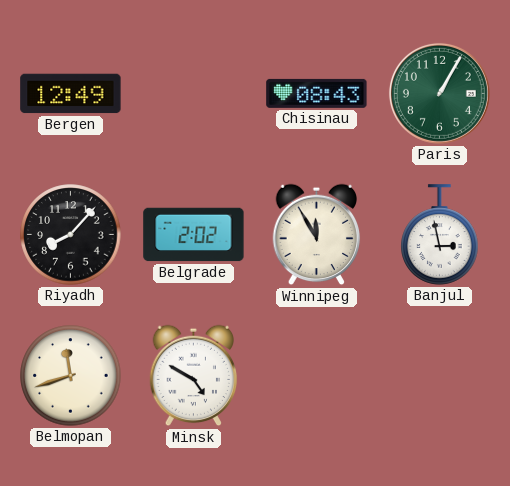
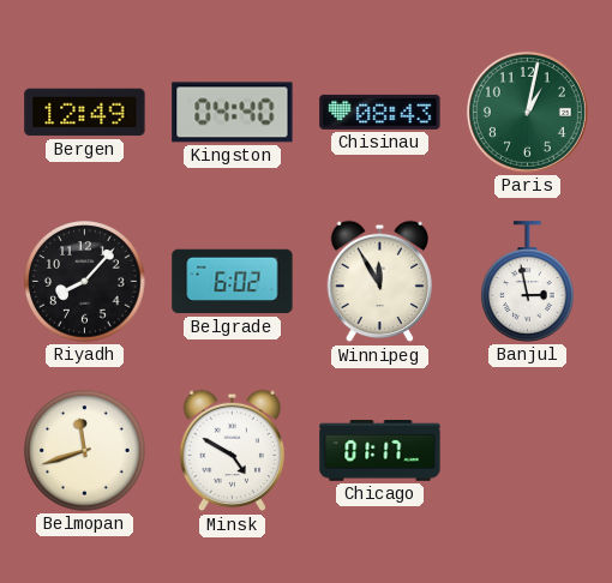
Kingston: none -> 04:40 (233, 113)
Paris: 1:05 -> 1:02 (527, 112)
Belgrade: 2:02 -> 6:02 (233, 282)
Chicago: none -> 01:17 (380, 451)
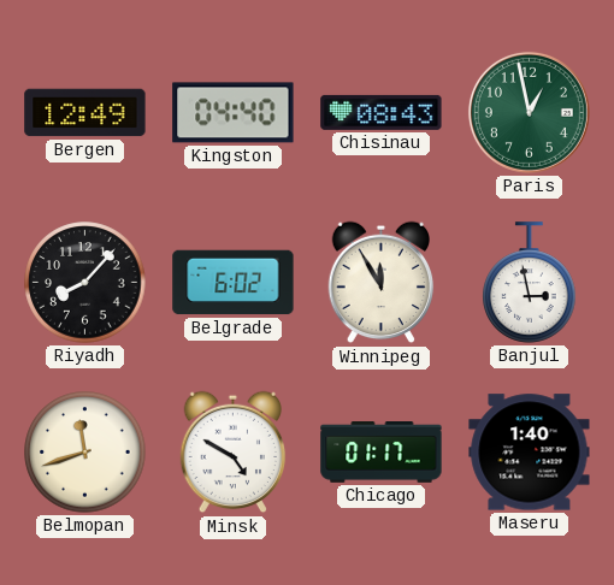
Paris: 1:02 -> 12:58 (529, 112)
Maseru: none -> 1:40 (530, 453)
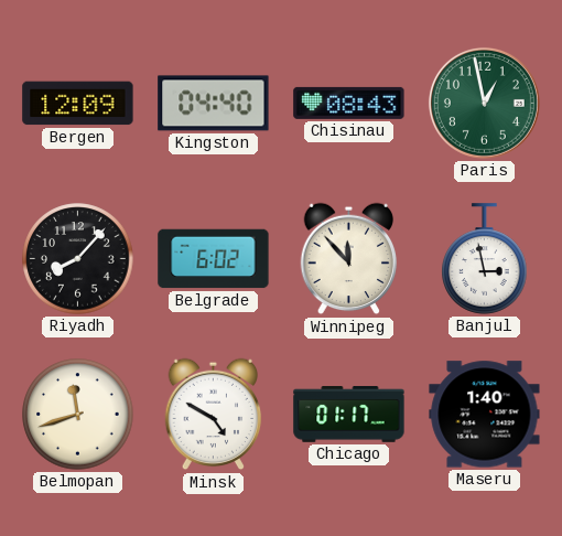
Bergen: 12:49 -> 12:09 (78, 104)
Winnipeg: 11:55 -> 11:53 (349, 259)
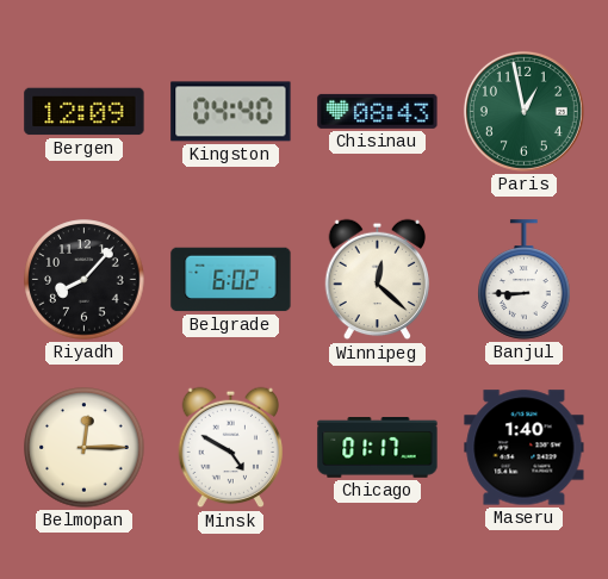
Winnipeg: 11:53 -> 12:22 (378, 280)
Banjul: 2:58 -> 8:45 (525, 280)
Belmopan: 11:42 -> 12:15 (85, 448)
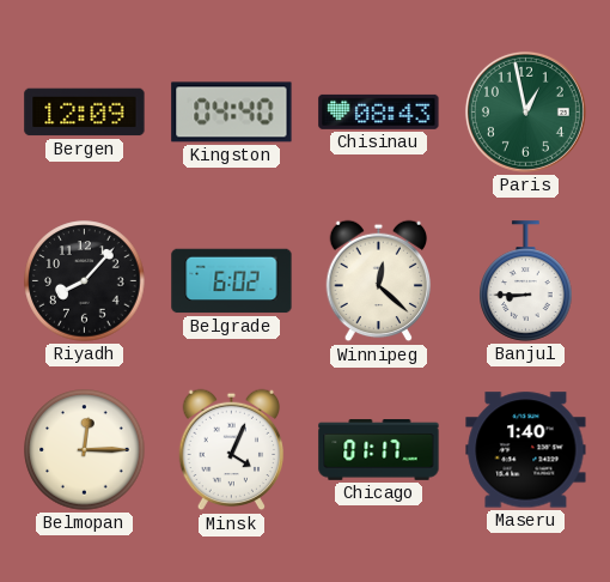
Minsk: 4:50 -> 4:04 (232, 450)
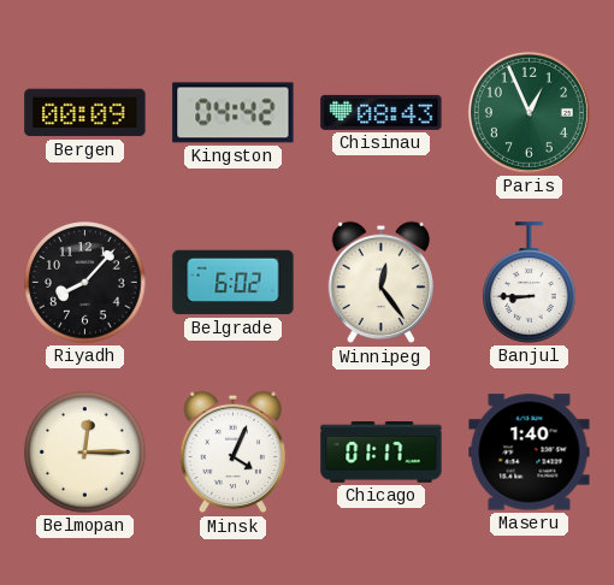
Bergen: 12:09 -> 00:09 (85, 113)
Kingston: 04:40 -> 04:42 (234, 113)
Paris: 12:58 -> 12:56 (529, 112)
Winnipeg: 12:22 -> 12:24 (382, 283)
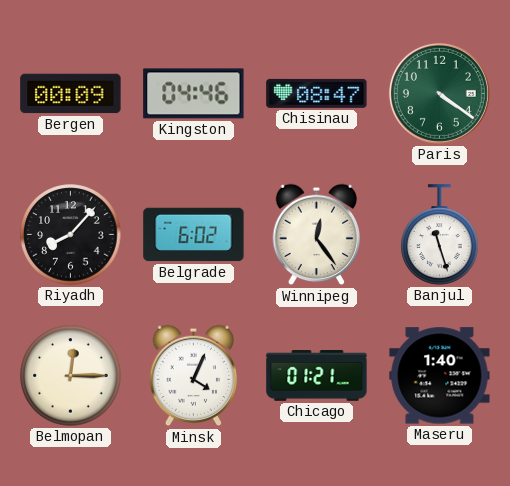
Kingston: 04:42 -> 04:46 (194, 94)
Chisinau: 08:43 -> 08:47 (317, 93)
Paris: 12:56 -> 4:21 (439, 93)
Banjul: 8:45 -> 11:27 (440, 235)
Chicago: 01:17 -> 01:21 (317, 376)
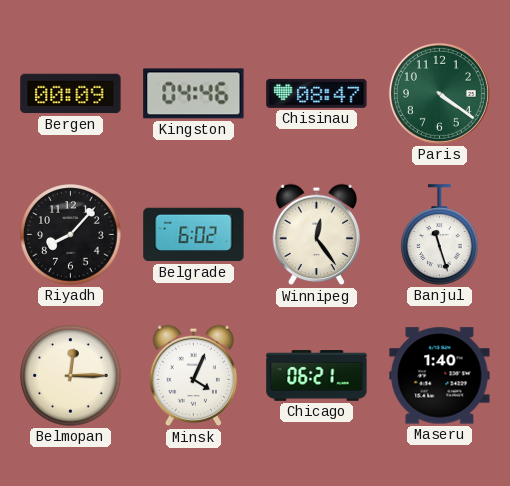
Chicago: 01:21 -> 06:21 (317, 376)
